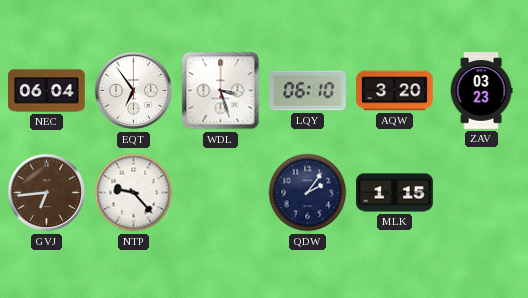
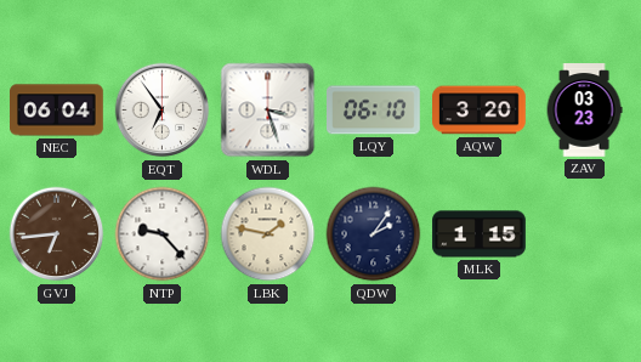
LBK: none -> 1:47 (268, 234)
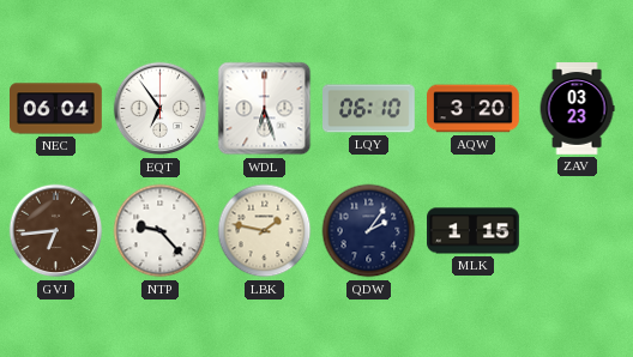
WDL: 3:27 -> 6:27 (265, 109)
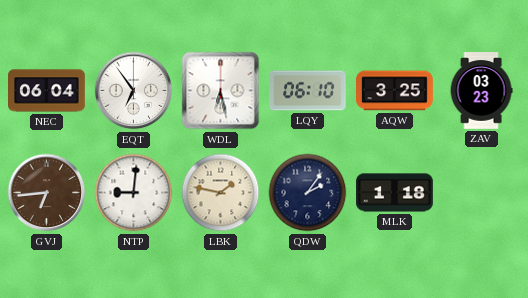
WDL: 6:27 -> 6:28 (221, 91)
AQW: 3:20 -> 3:25 (395, 91)
NTP: 9:23 -> 9:01 (134, 193)
MLK: 1:15 -> 1:18 (395, 193)
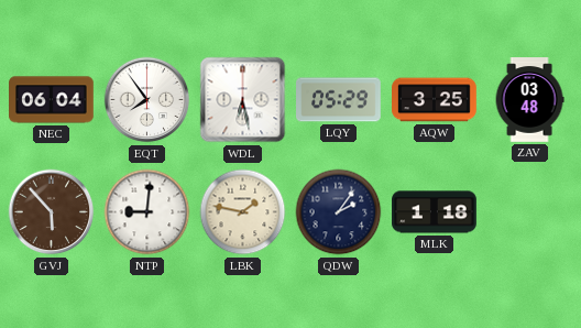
EQT: 6:54 -> 7:54 (147, 100)
LQY: 06:10 -> 05:29 (339, 100)
ZAV: 03:23 -> 03:48 (529, 100)
GVJ: 6:44 -> 5:53 (52, 212)
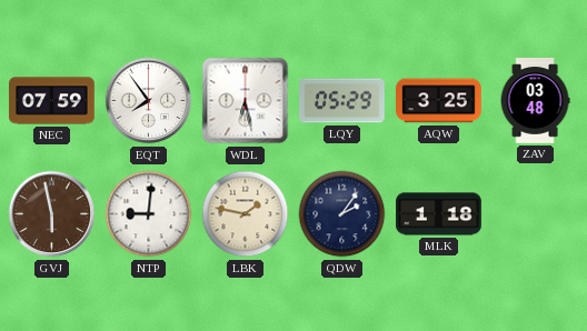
NEC: 06:04 -> 07:59 (52, 101)
GVJ: 5:53 -> 5:58 (52, 214)
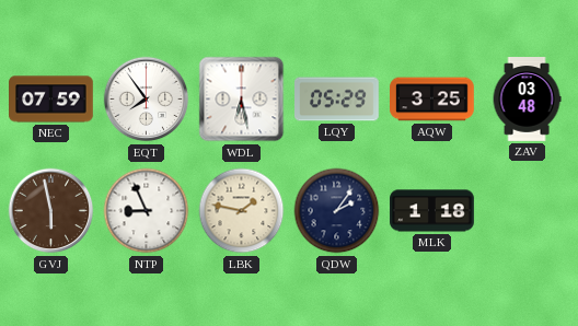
NTP: 9:01 -> 8:56 (147, 211)
